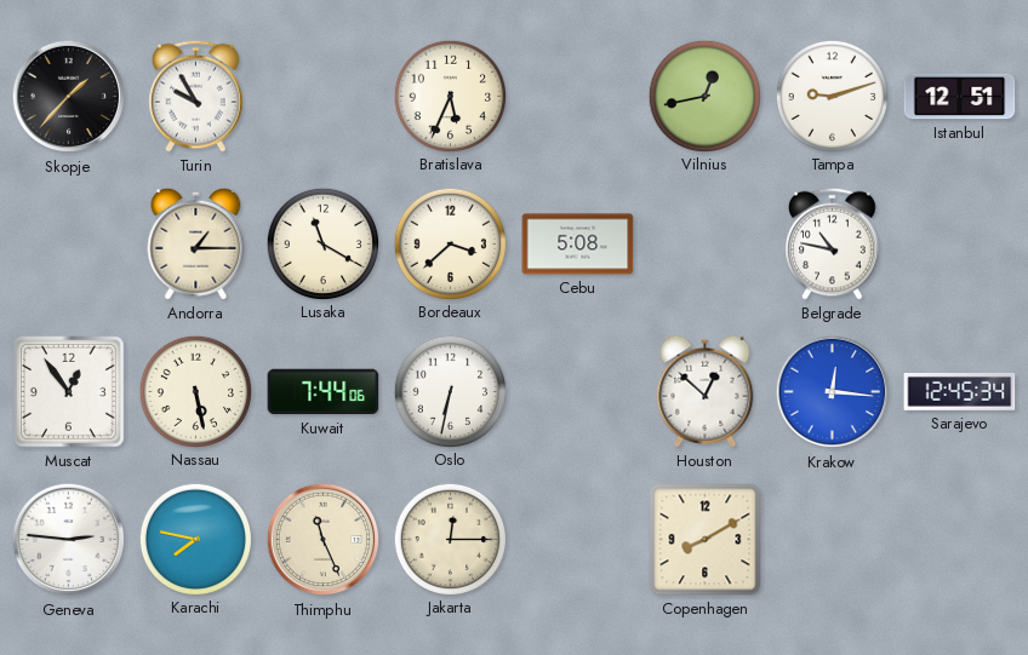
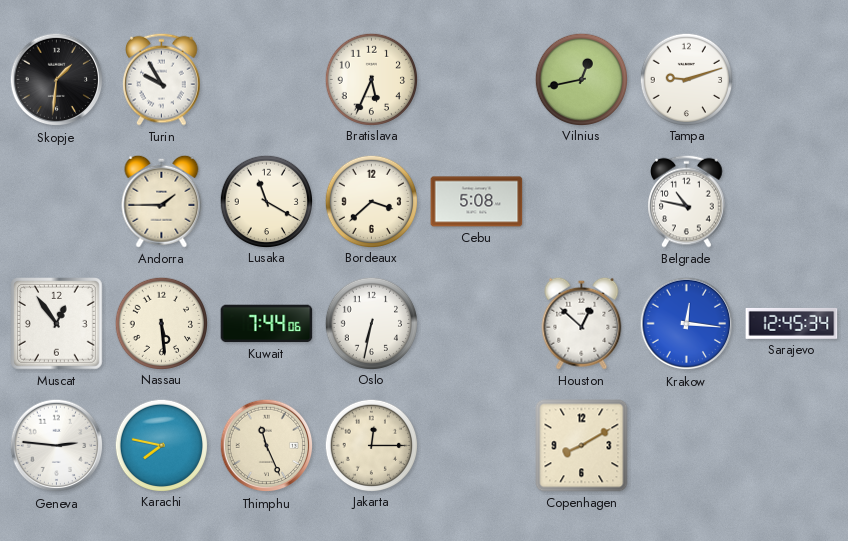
Skopje: 1:37 -> 1:31 (57, 80)
Istanbul: 12:51 -> none (960, 97)
Andorra: 1:15 -> 1:45 (162, 201)
Nassau: 5:28 -> 5:29 (161, 323)
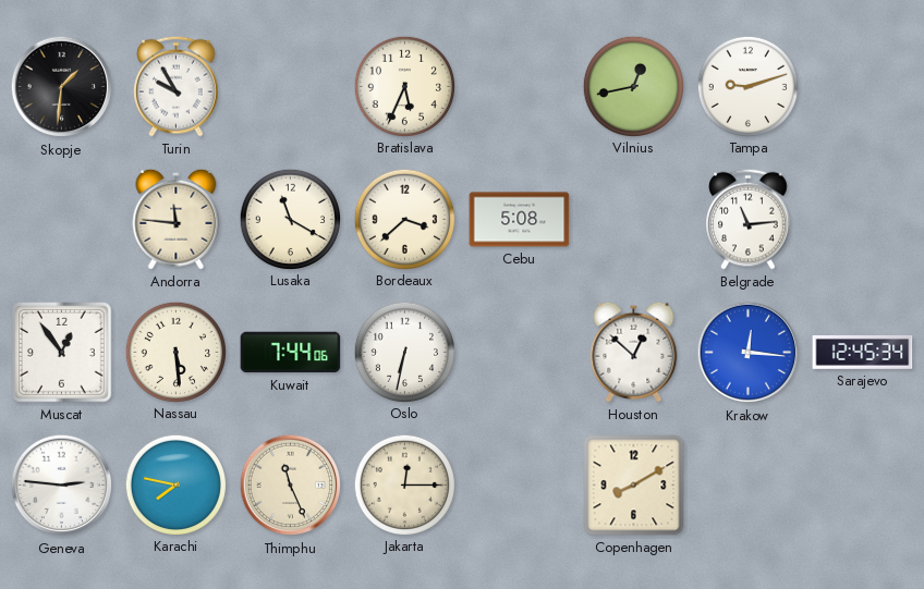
Andorra: 1:45 -> 11:46 (177, 219)
Belgrade: 10:47 -> 11:14 (749, 219)
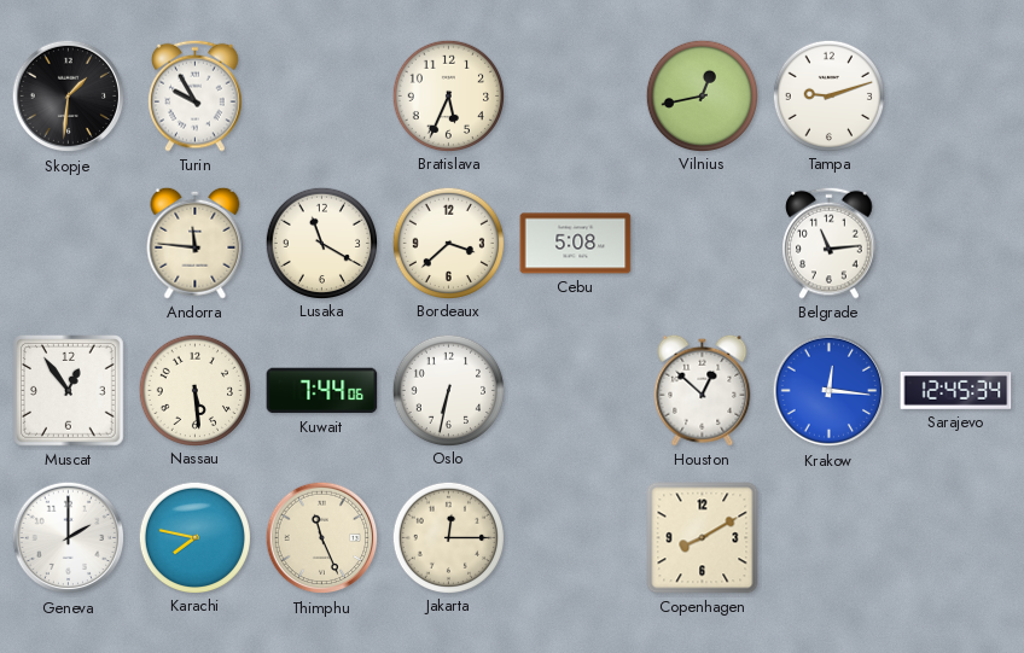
Geneva: 2:46 -> 2:00 (69, 538)
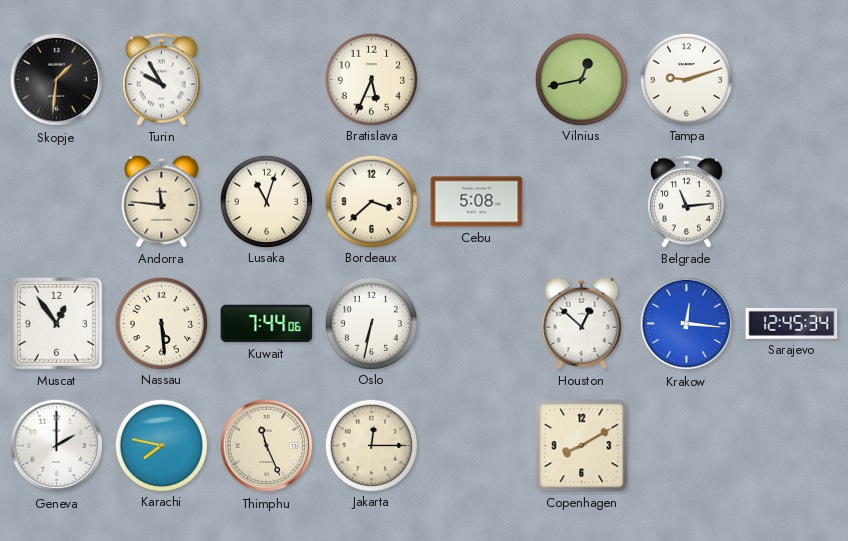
Lusaka: 11:20 -> 11:03 (266, 201)
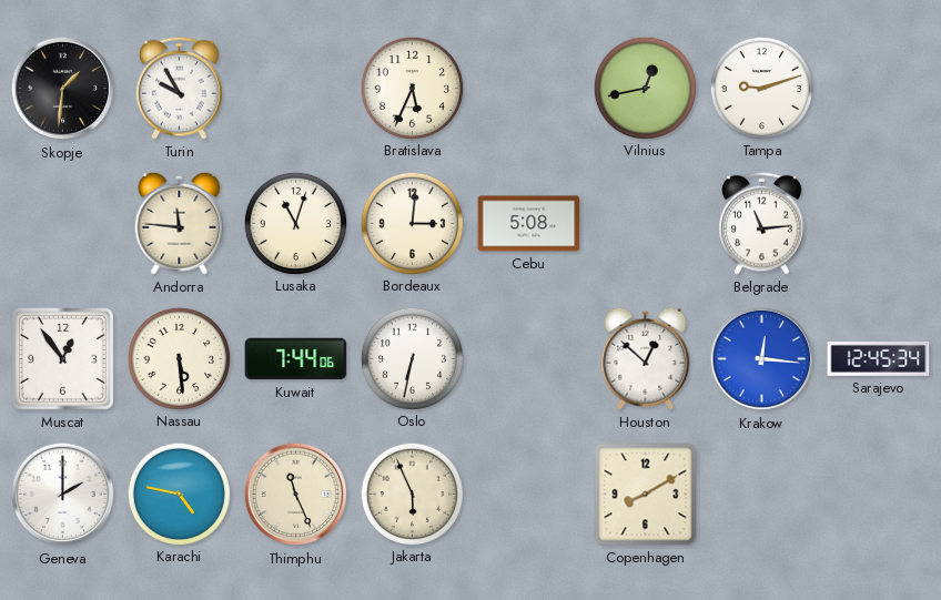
Bordeaux: 3:38 -> 3:01 (412, 223)
Karachi: 7:47 -> 4:47 (179, 494)
Jakarta: 12:15 -> 5:56 (412, 494)
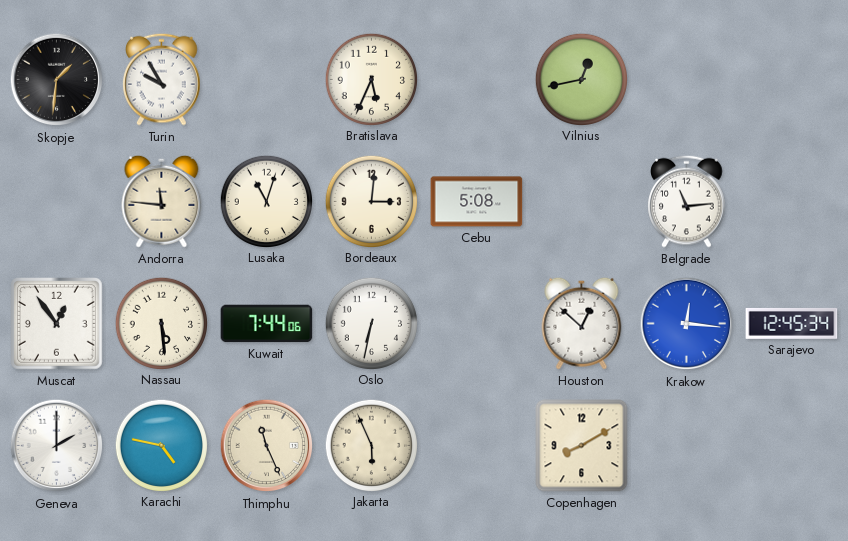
Tampa: 9:12 -> none (761, 88)
